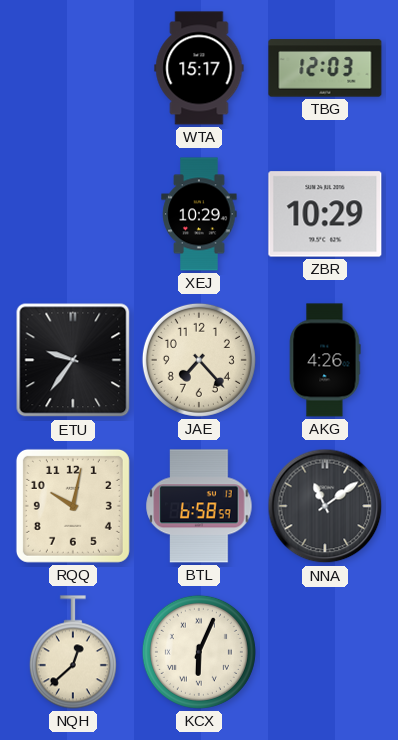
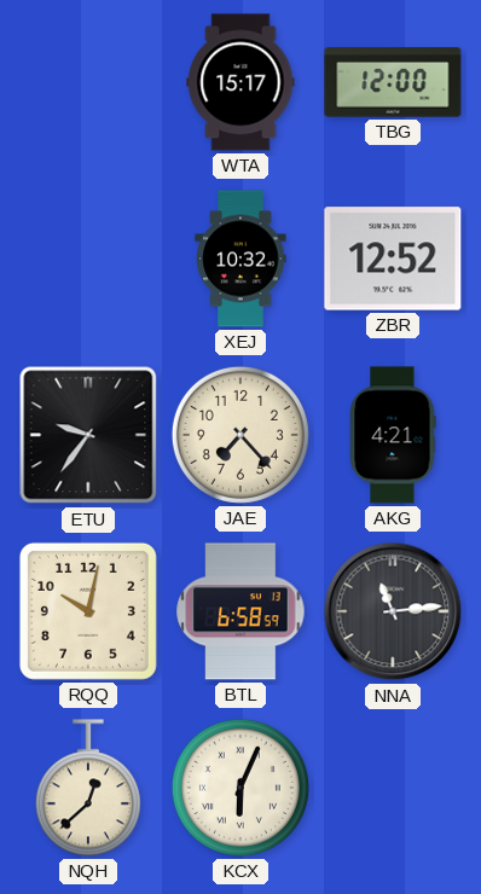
TBG: 12:03 -> 12:00 (393, 82)
XEJ: 10:29 -> 10:32 (240, 259)
ZBR: 10:29 -> 12:52 (393, 259)
AKG: 4:26 -> 4:21 (393, 435)
NNA: 11:09 -> 11:14 (393, 611)
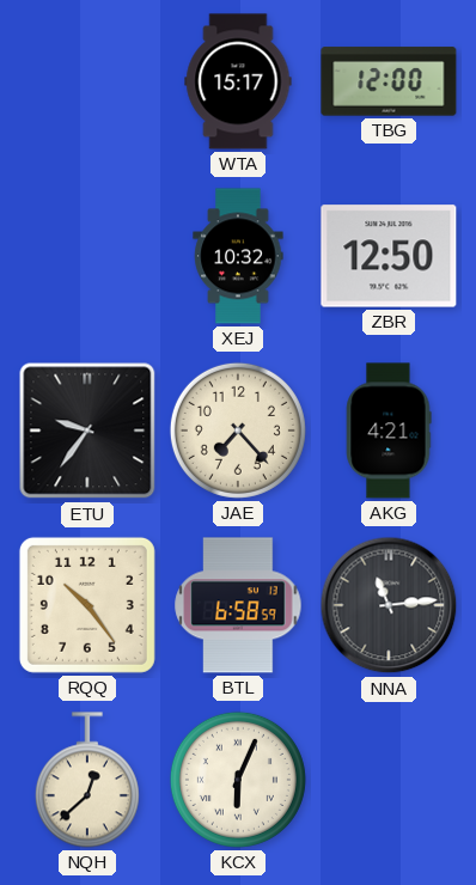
ZBR: 12:52 -> 12:50 (389, 256)
RQQ: 10:02 -> 10:24 (87, 605)
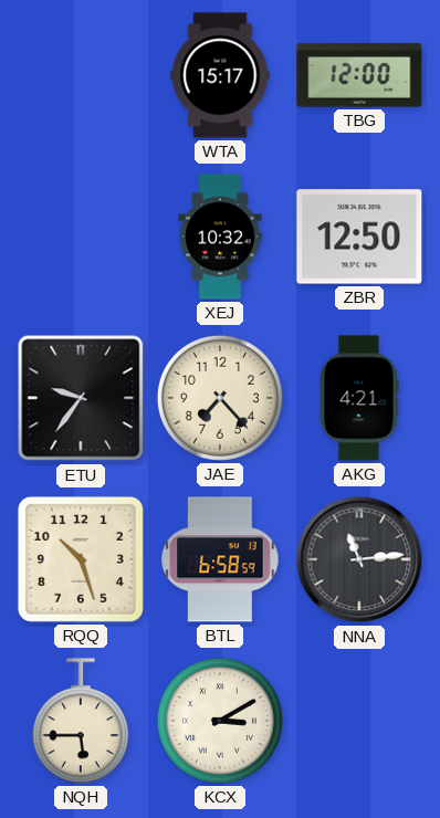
RQQ: 10:24 -> 10:27 (81, 559)
NQH: 12:38 -> 5:45 (81, 721)
KCX: 6:04 -> 3:10 (220, 721)
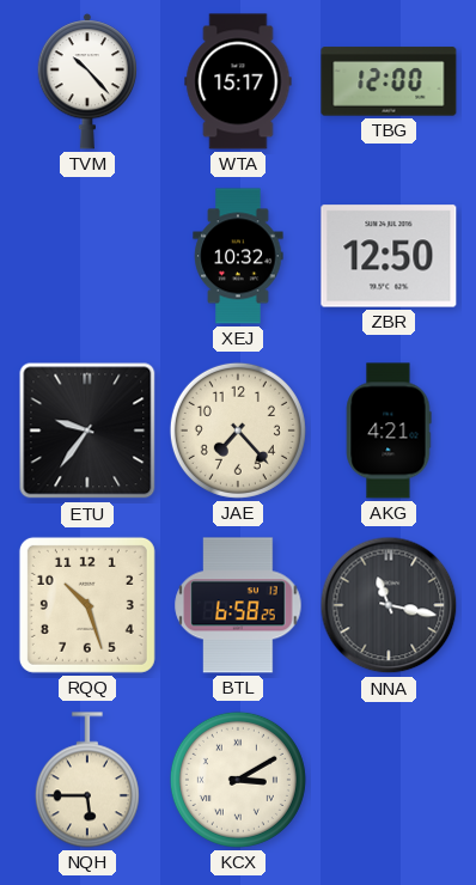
TVM: none -> 10:23 (87, 81)
BTL: 6:58:59 -> 6:58:25 (238, 605)
NNA: 11:14 -> 11:17 (389, 605)
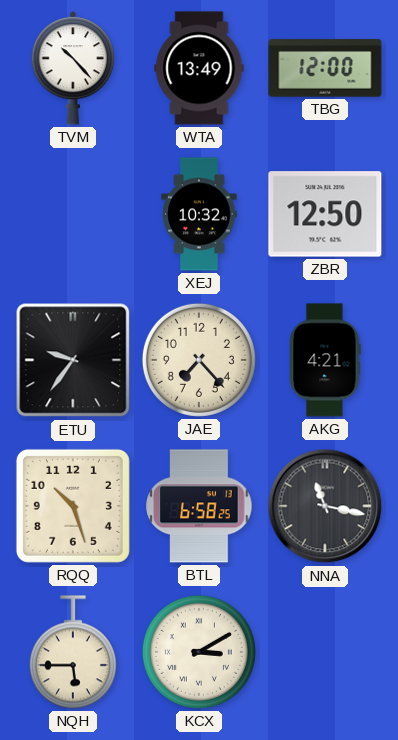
WTA: 15:17 -> 13:49 (199, 68)
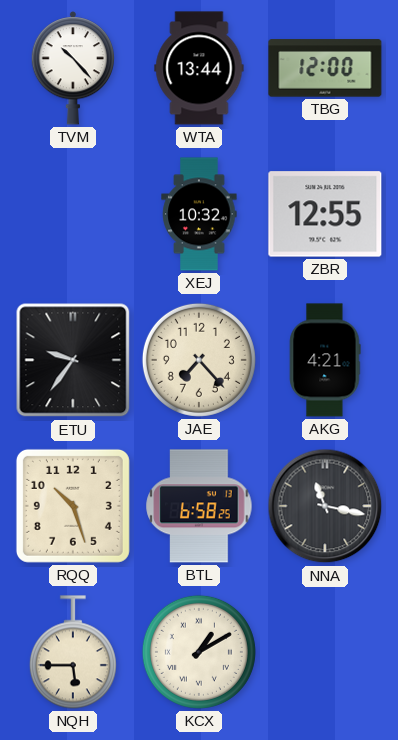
WTA: 13:49 -> 13:44 (199, 68)
ZBR: 12:50 -> 12:55 (325, 214)
KCX: 3:10 -> 1:10 (199, 652)
